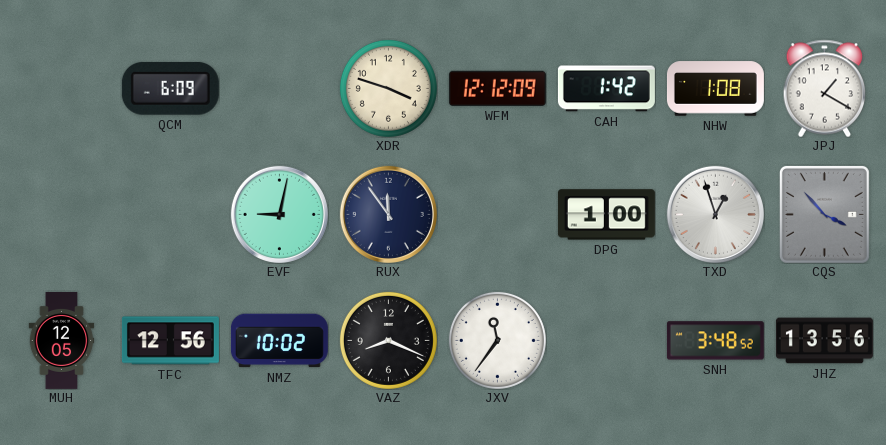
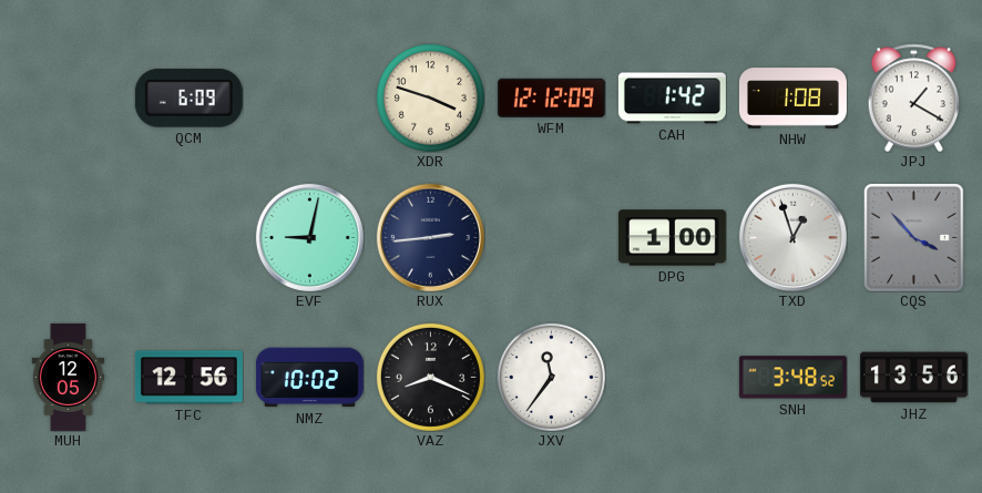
RUX: 11:54 -> 2:44 (430, 237)
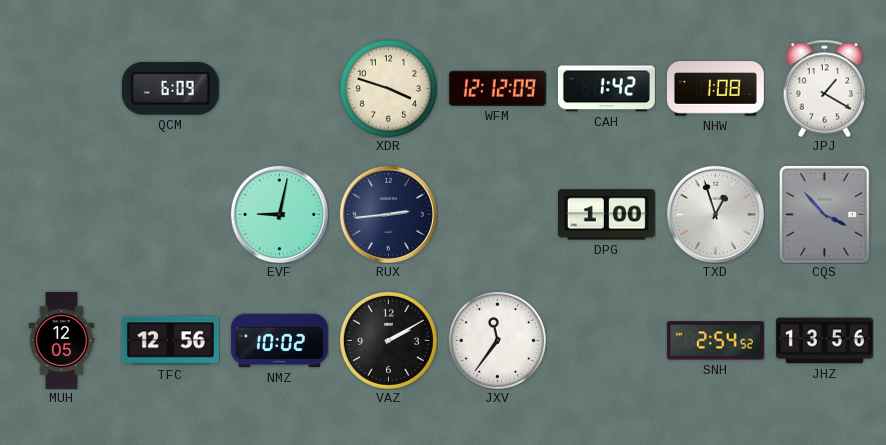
VAZ: 8:19 -> 2:10 (388, 340)
SNH: 3:48 -> 2:54 (715, 341)
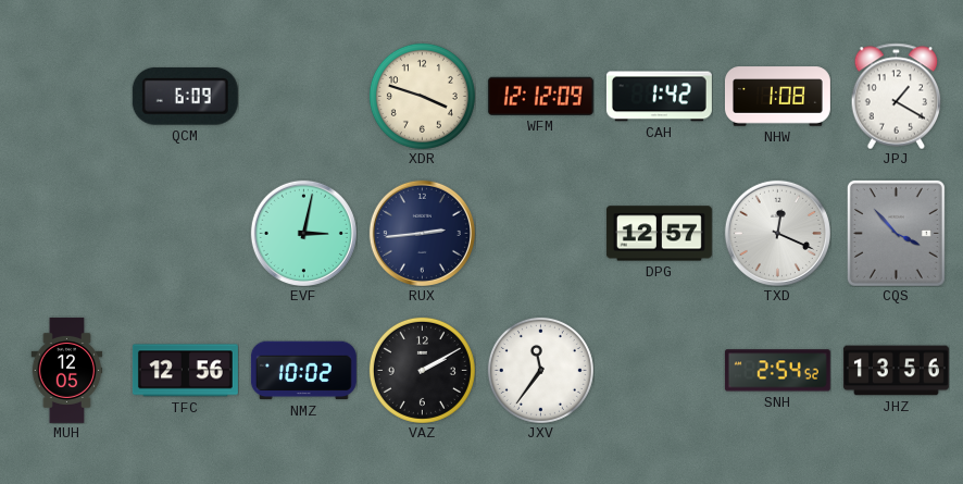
EVF: 9:02 -> 3:02 (303, 233)
DPG: 1:00 -> 12:57 (659, 234)
TXD: 12:57 -> 12:19 (777, 233)
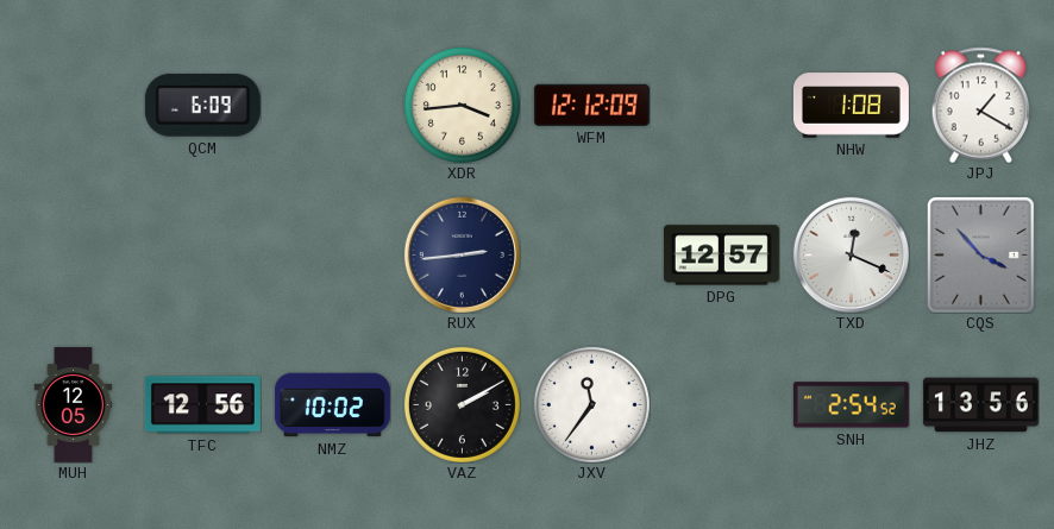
XDR: 3:48 -> 3:44 (462, 105)
CAH: 1:42 -> none (659, 97)
EVF: 3:02 -> none (303, 233)
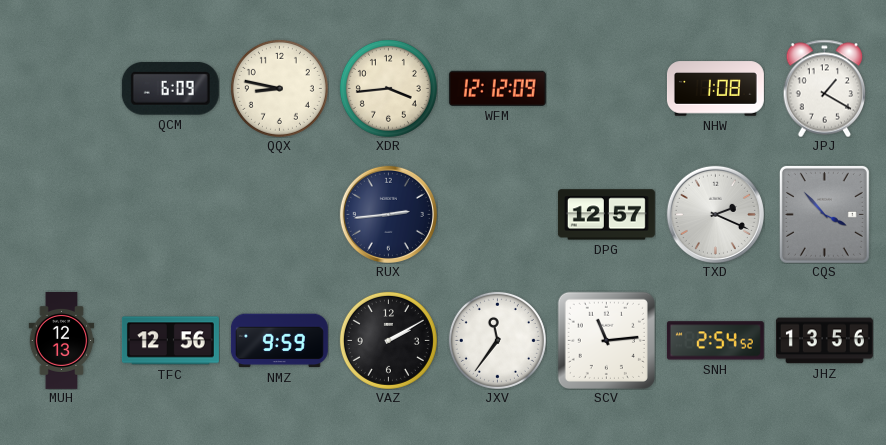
QQX: none -> 8:47 (279, 88)
TXD: 12:19 -> 2:19 (715, 214)
MUH: 12:05 -> 12:13 (62, 340)
NMZ: 10:02 -> 9:59 (279, 341)
SCV: none -> 11:14 (606, 340)
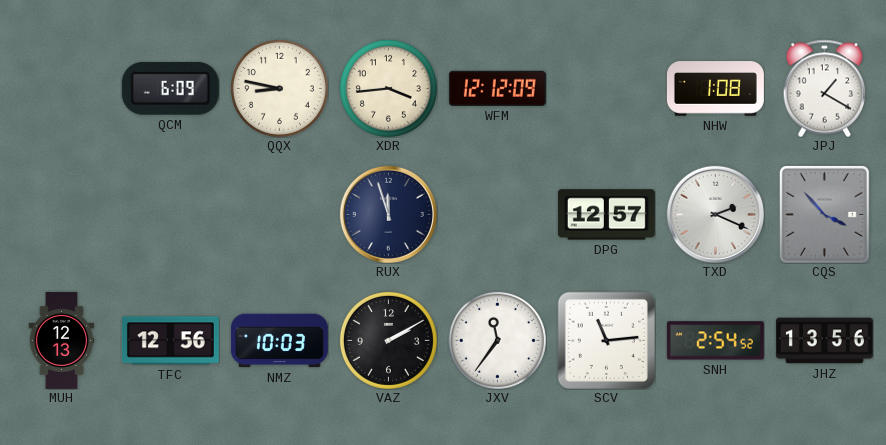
RUX: 2:44 -> 11:57 (388, 214)
NMZ: 9:59 -> 10:03 (279, 341)
